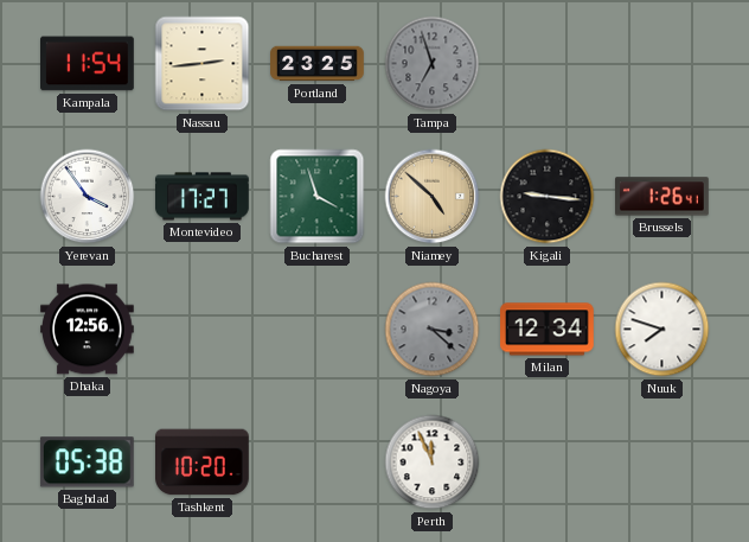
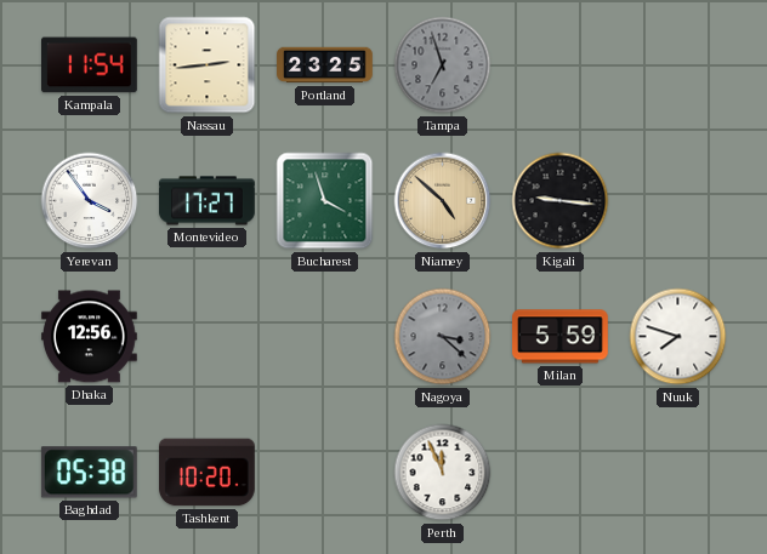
Brussels: 1:26 -> none (662, 197)
Milan: 12:34 -> 5:59 (561, 337)
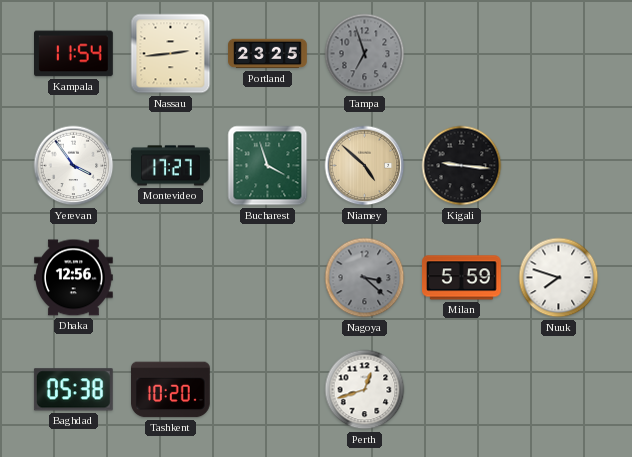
Perth: 11:56 -> 12:42 (365, 390)
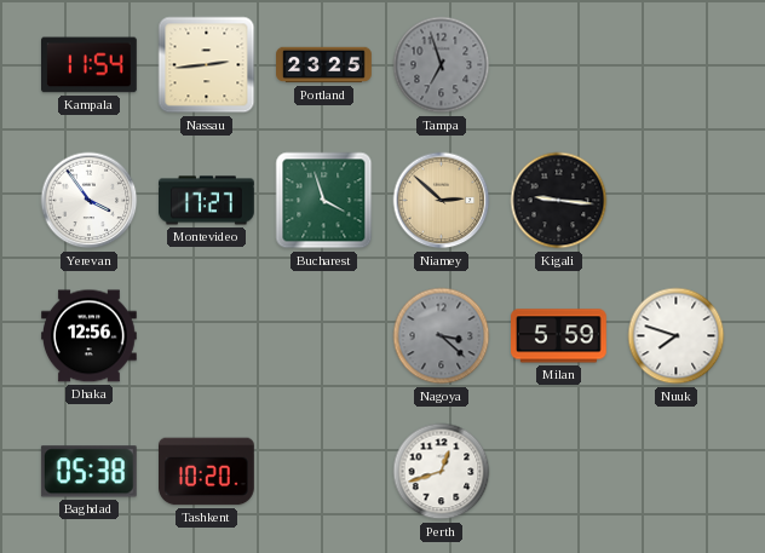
Niamey: 4:52 -> 2:52 (442, 201)
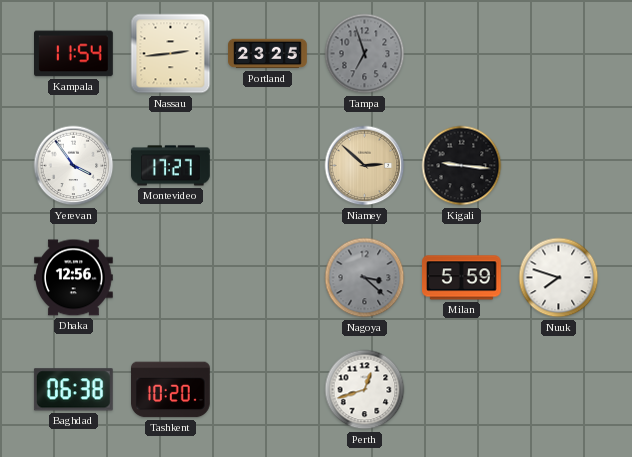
Bucharest: 3:57 -> none (324, 201)
Baghdad: 05:38 -> 06:38 (73, 390)
